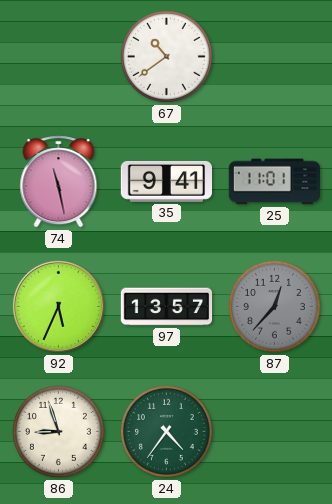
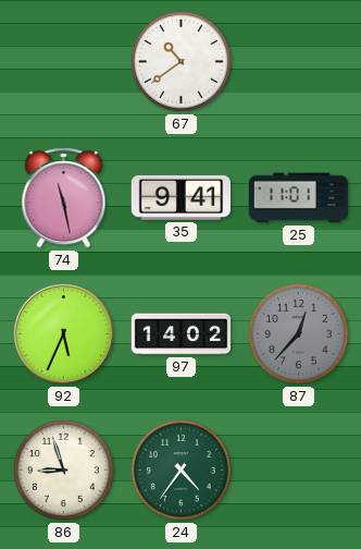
97: 13:57 -> 14:02 (182, 334)
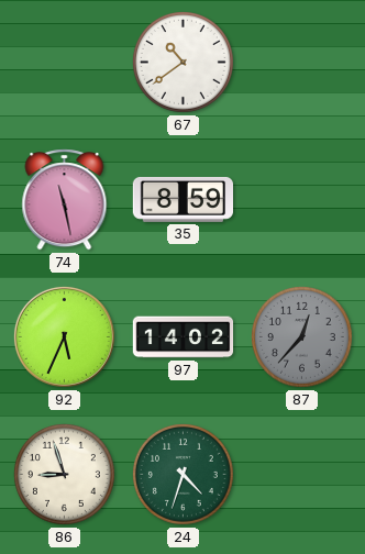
35: 9:41 -> 8:59 (182, 199)
25: 11:01 -> none (298, 198)
24: 4:36 -> 4:33 (182, 474)
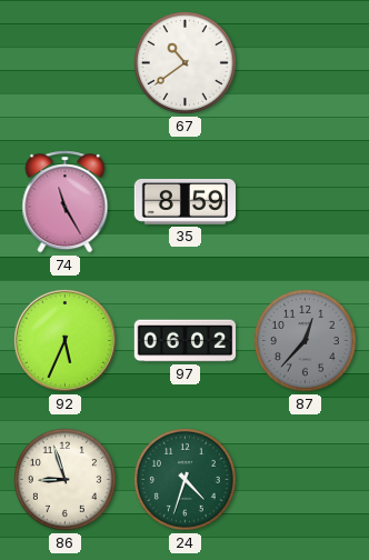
74: 11:28 -> 11:25 (66, 202)
97: 14:02 -> 06:02 (186, 341)
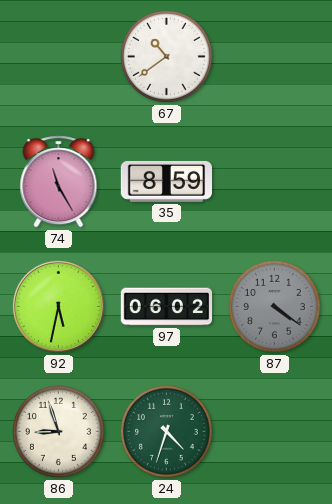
92: 5:34 -> 5:32 (58, 306)
87: 12:37 -> 4:21 (274, 306)
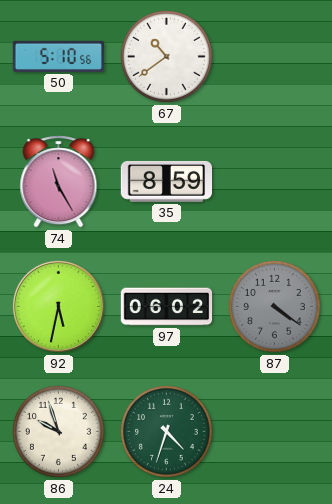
50: none -> 5:10 (59, 56)
86: 8:57 -> 9:57 (58, 431)
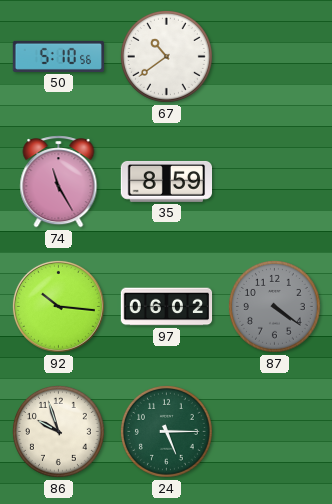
92: 5:32 -> 10:16 (58, 306)
24: 4:33 -> 5:15 (166, 431)
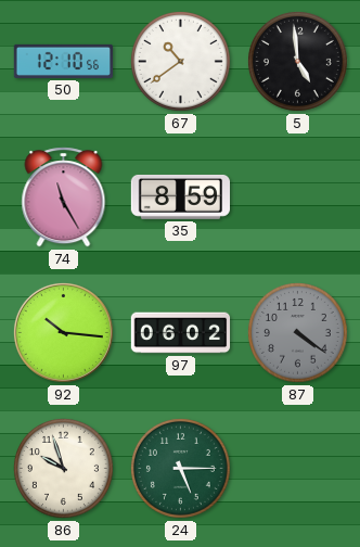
50: 5:10 -> 12:10 (64, 61)
5: none -> 4:59 (297, 61)
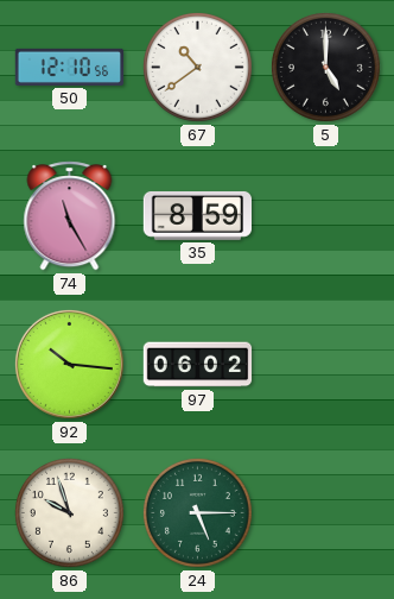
5: 4:59 -> 5:00 (325, 67)
87: 4:21 -> none (297, 332)
